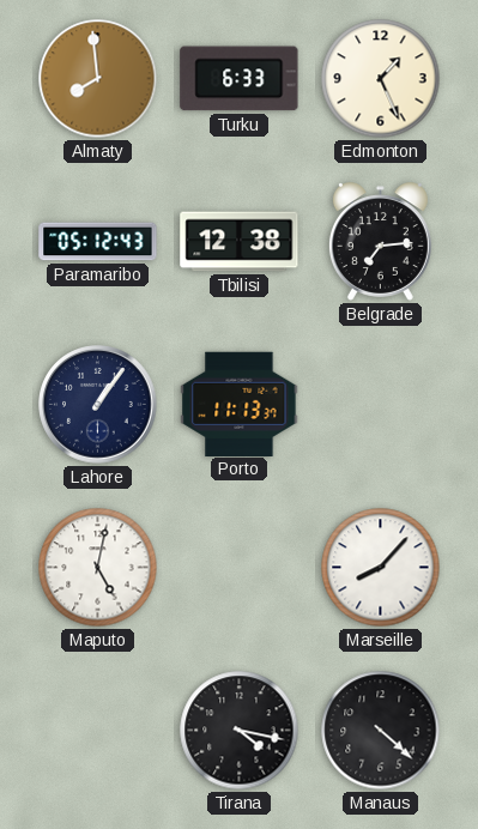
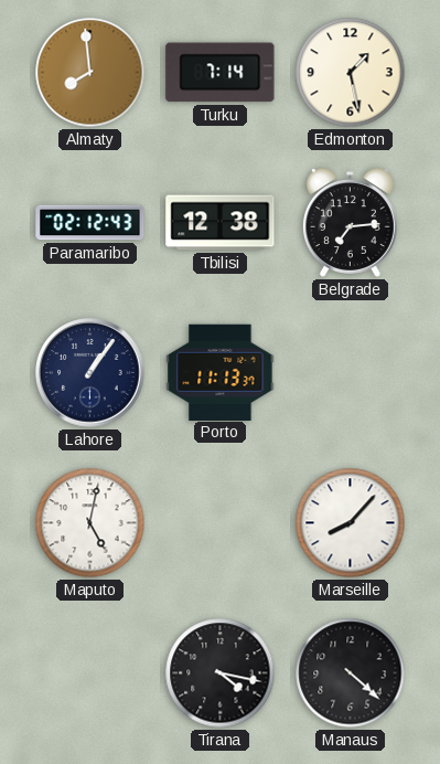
Turku: 6:33 -> 7:14 (221, 73)
Edmonton: 1:26 -> 1:28 (351, 73)
Paramaribo: 05:12 -> 02:12 (90, 223)
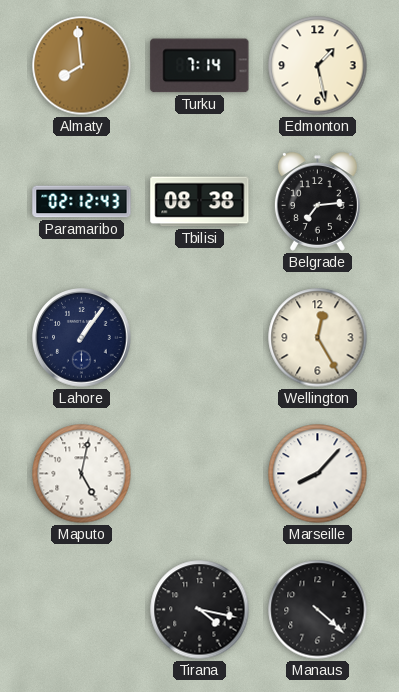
Tbilisi: 12:38 -> 08:38 (200, 202)
Porto: 11:13 -> none (221, 372)
Wellington: none -> 12:25 (318, 338)
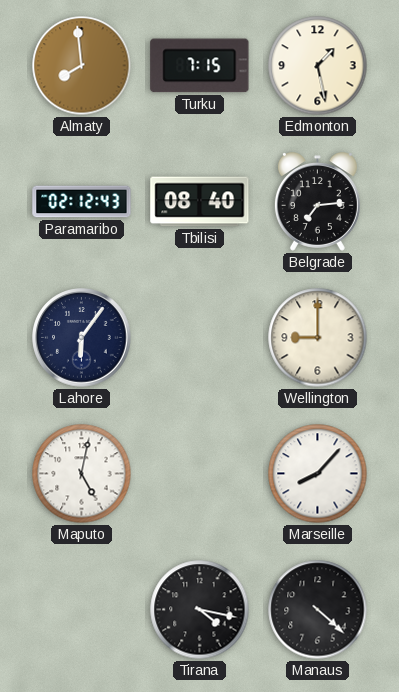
Turku: 7:14 -> 7:15 (200, 66)
Tbilisi: 08:38 -> 08:40 (200, 202)
Lahore: 1:06 -> 6:06 (82, 338)
Wellington: 12:25 -> 9:00 (318, 338)
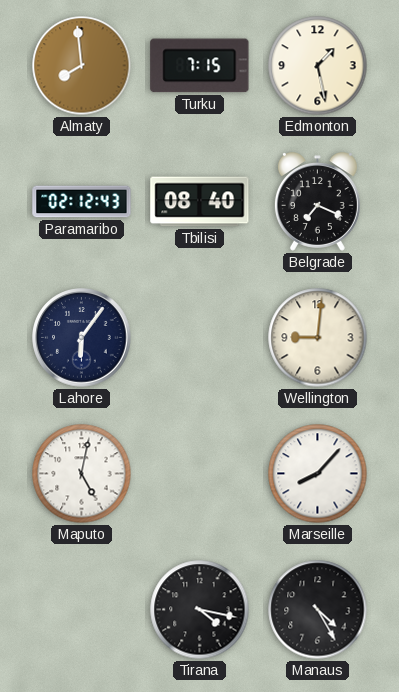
Belgrade: 7:14 -> 7:19 (317, 202)
Wellington: 9:00 -> 9:01 (318, 338)
Manaus: 4:22 -> 4:25 (318, 610)
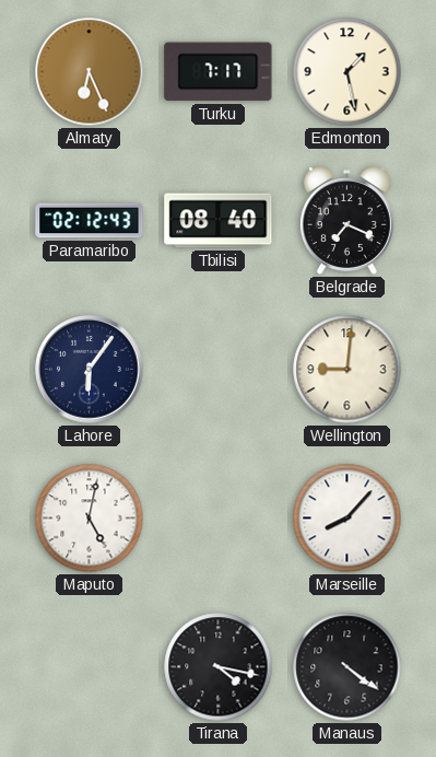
Almaty: 7:59 -> 6:26 (90, 72)
Turku: 7:15 -> 7:17 (219, 72)
Manaus: 4:25 -> 4:21 (347, 667)
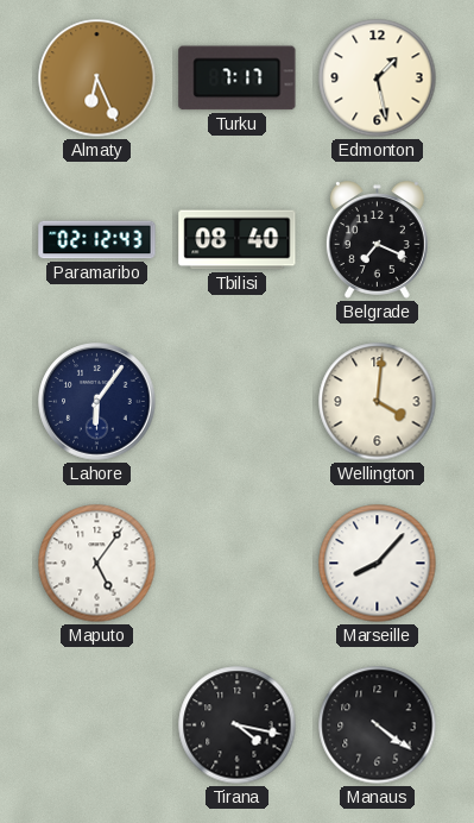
Wellington: 9:01 -> 4:01 (378, 402)
Maputo: 5:02 -> 5:06 (97, 564)
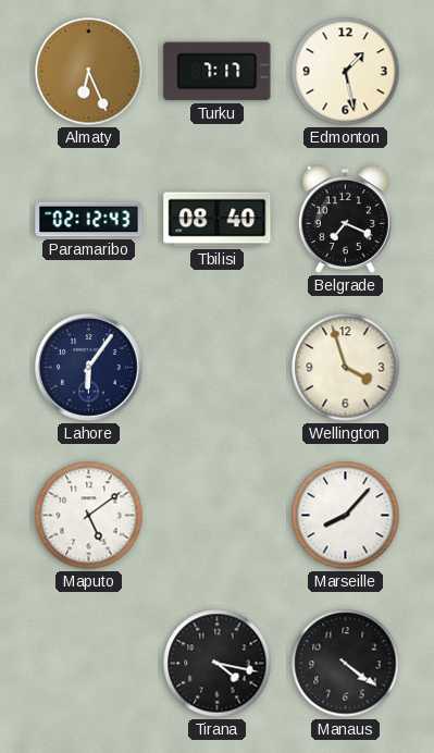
Wellington: 4:01 -> 3:57 (346, 368)
Maputo: 5:06 -> 5:09 (89, 516)
